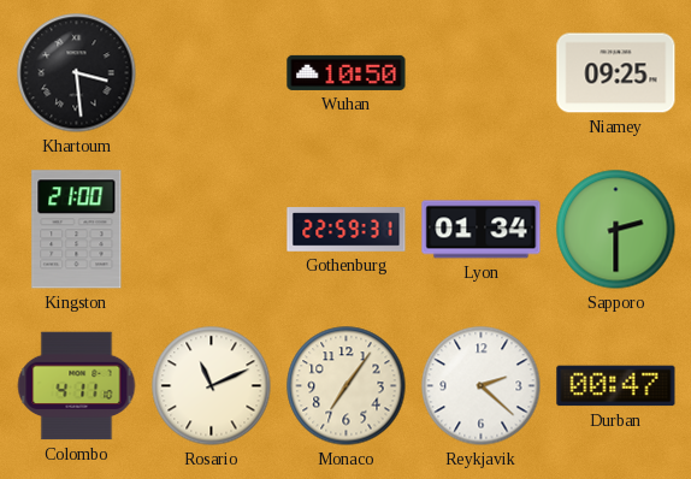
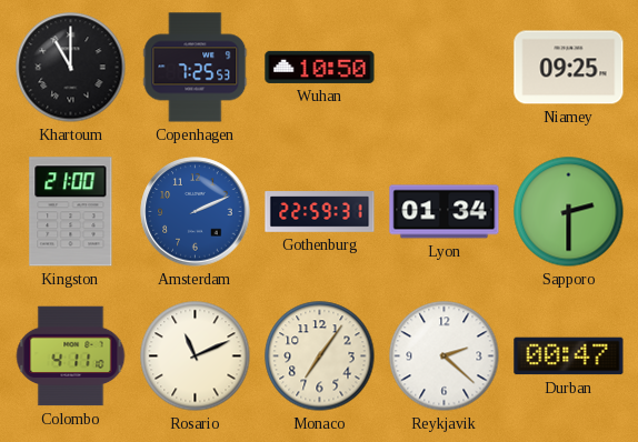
Khartoum: 3:29 -> 11:00 (71, 68)
Copenhagen: none -> 7:25 (196, 68)
Amsterdam: none -> 2:11 (196, 212)
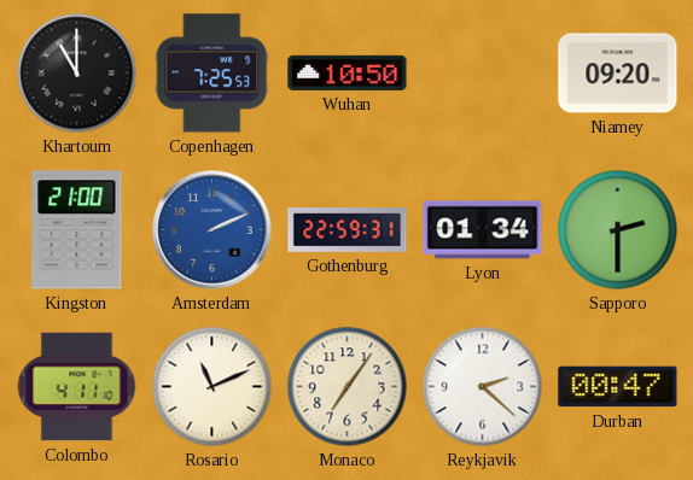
Niamey: 09:25 -> 09:20 (618, 74)
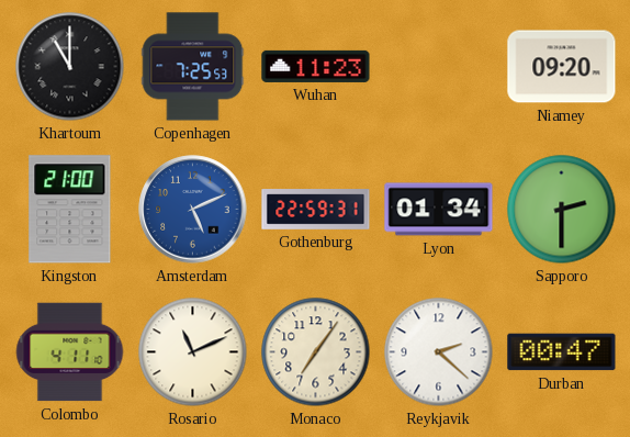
Wuhan: 10:50 -> 11:23 (316, 66)
Amsterdam: 2:11 -> 5:11 (193, 210)
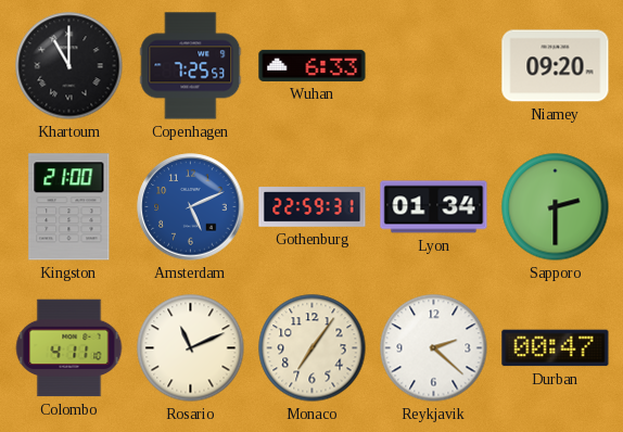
Wuhan: 11:23 -> 6:33 (313, 65)
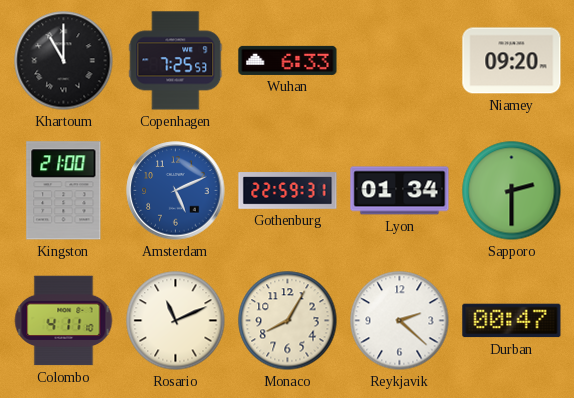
Monaco: 7:06 -> 8:05 (288, 321)
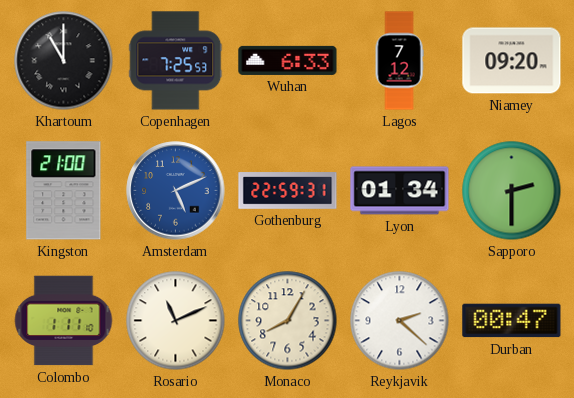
Lagos: none -> 7:12 (399, 61)
Colombo: 4:11 -> 1:11 (64, 321)
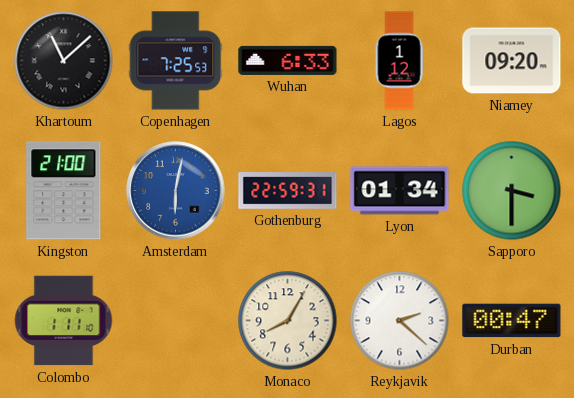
Khartoum: 11:00 -> 11:08 (64, 61)
Lagos: 7:12 -> 1:12 (399, 61)
Amsterdam: 5:11 -> 6:02 (176, 191)
Sapporo: 2:30 -> 3:30 (512, 191)
Rosario: 11:11 -> none (176, 321)
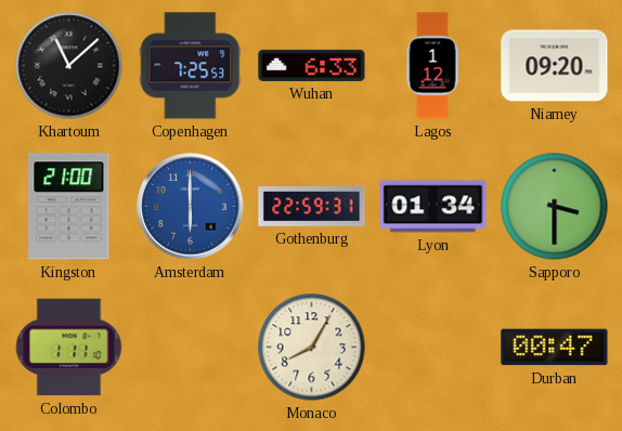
Amsterdam: 6:02 -> 6:00 (191, 207)
Reykjavik: 2:22 -> none (400, 321)
